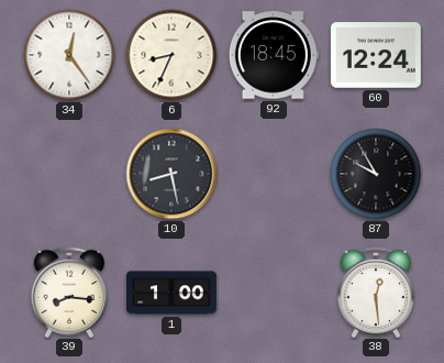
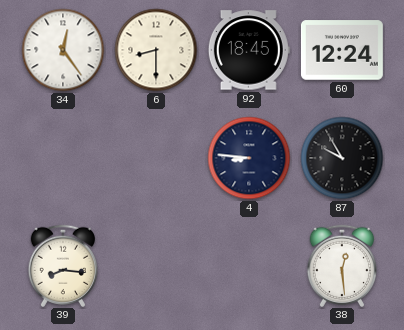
6: 8:34 -> 8:30 (156, 50)
10: 8:28 -> none (171, 174)
4: none -> 8:46 (249, 158)
1: 1:00 -> none (171, 293)
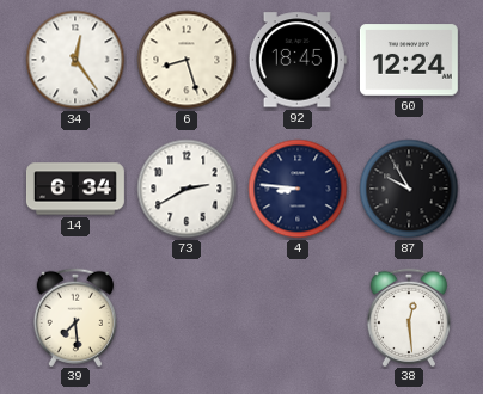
6: 8:30 -> 8:27 (187, 60)
14: none -> 6:34 (75, 189)
73: none -> 2:40 (187, 189)
39: 8:16 -> 7:29 (74, 316)
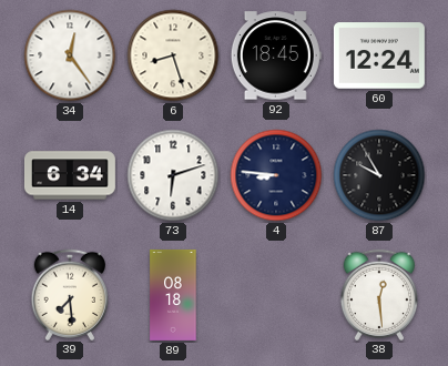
73: 2:40 -> 6:12 (173, 175)
89: none -> 08:18 (173, 295)
